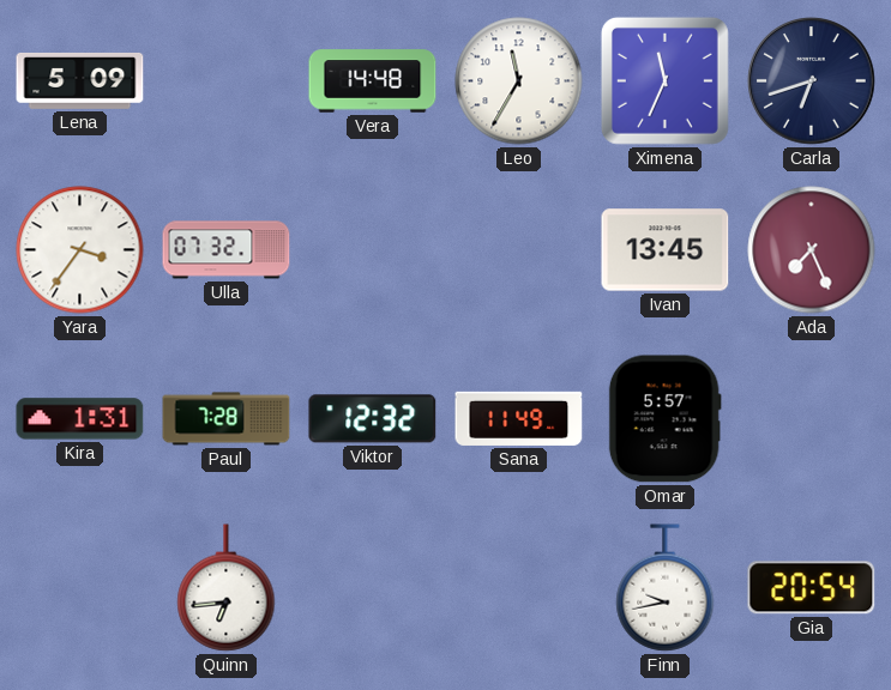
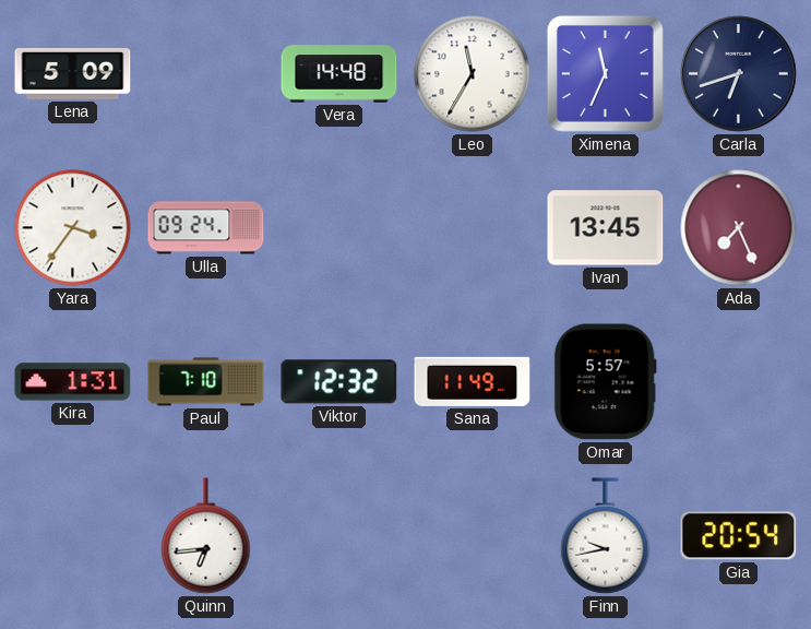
Ulla: 07:32 -> 09:24 (206, 228)
Paul: 7:28 -> 7:10 (206, 382)
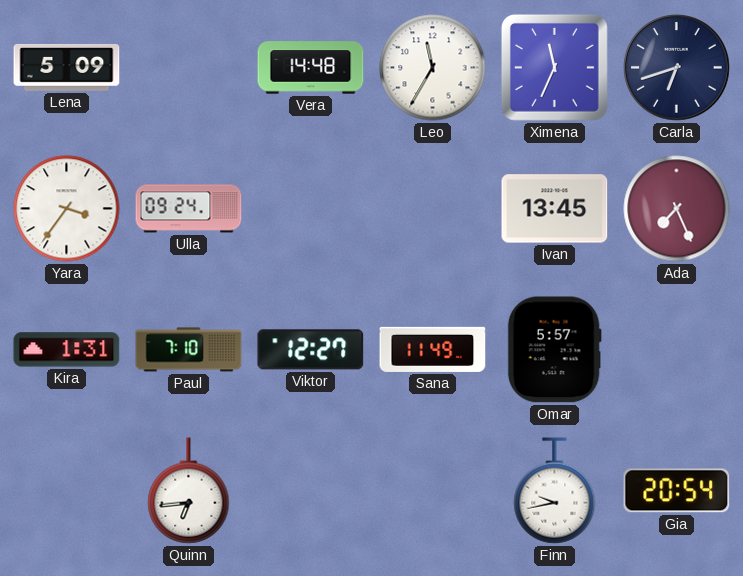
Viktor: 12:32 -> 12:27 (311, 350)
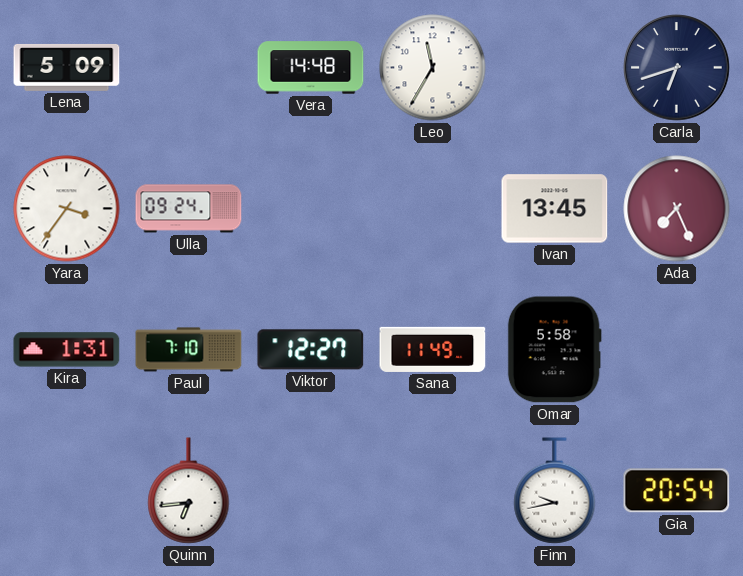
Ximena: 11:34 -> none (554, 67)
Omar: 5:57 -> 5:58 (554, 350)
